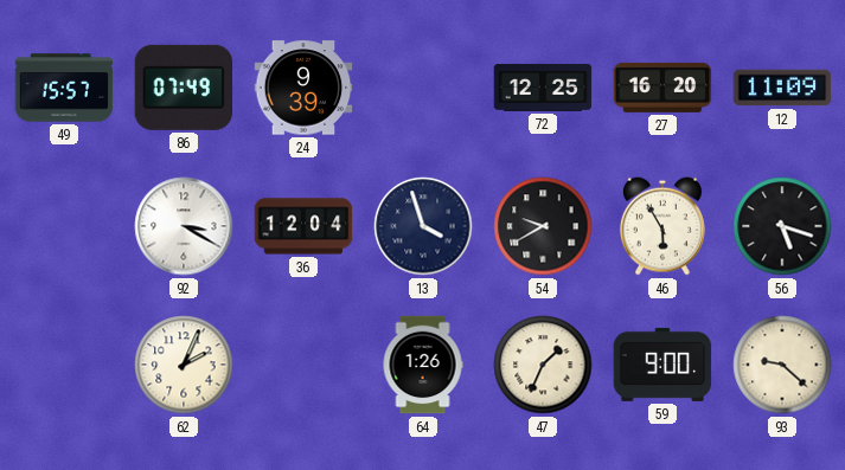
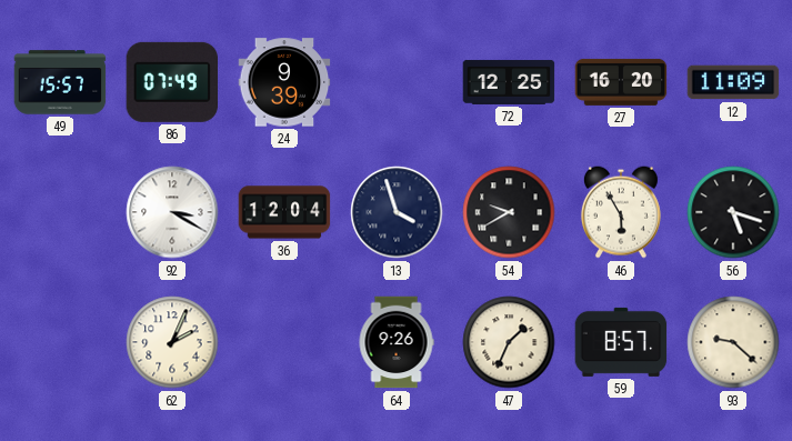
64: 1:26 -> 9:26 (397, 342)
59: 9:00 -> 8:57 (621, 342)
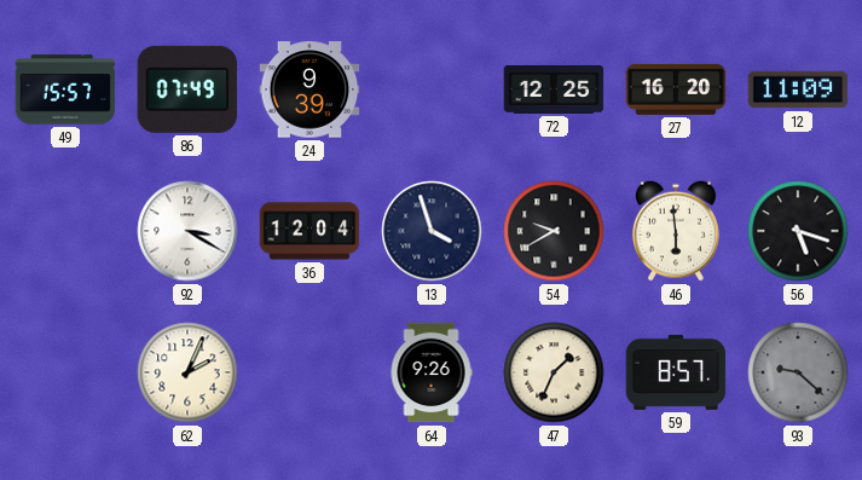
46: 5:55 -> 5:59 (676, 231)
93 dial: cream -> grey (798, 372)
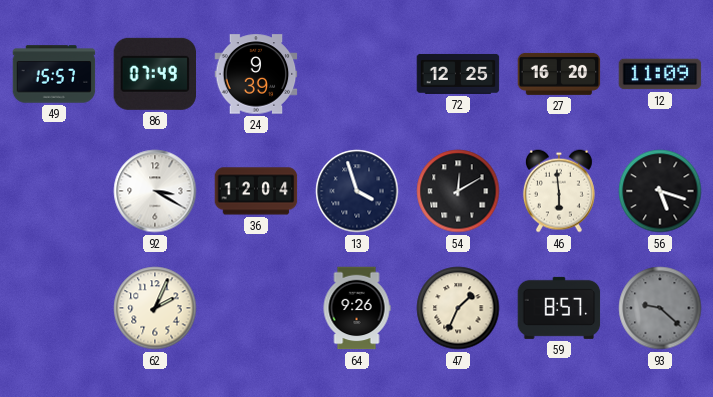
54: 9:40 -> 12:10 (458, 191)
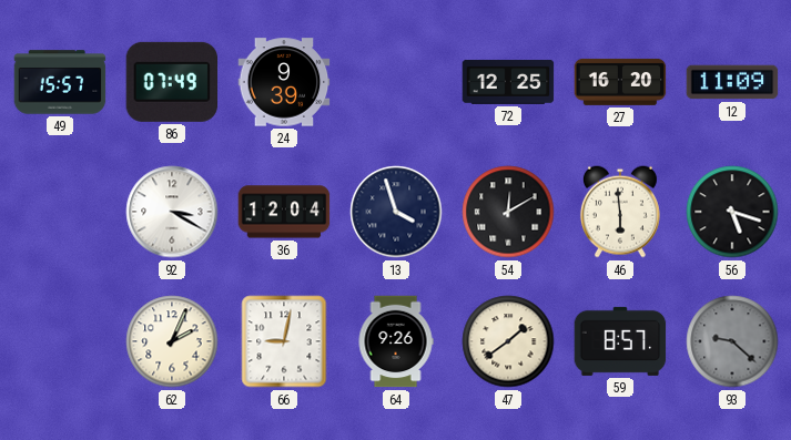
66: none -> 9:02 (284, 341)
47: 1:34 -> 1:39 (508, 341)
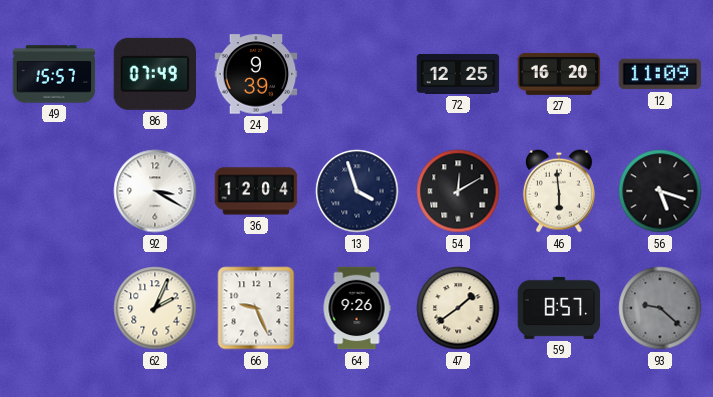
66: 9:02 -> 9:26 (256, 308)
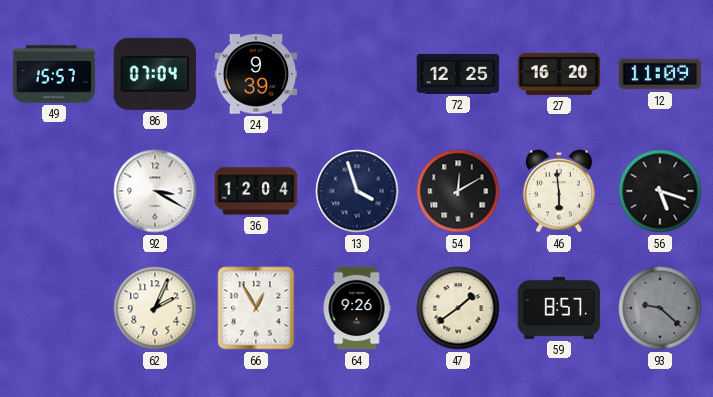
86: 07:49 -> 07:04 (155, 74)
66: 9:26 -> 12:55 (256, 308)
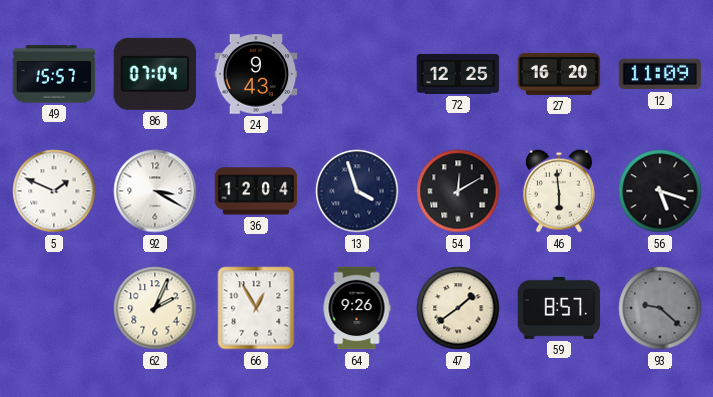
24: 9:39 -> 9:43 (256, 74)
5: none -> 1:49 (54, 191)
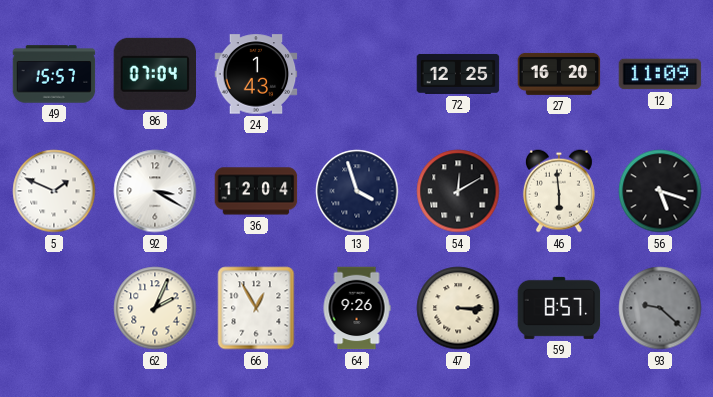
24: 9:43 -> 1:43 (256, 74)
47: 1:39 -> 3:15 (458, 308)
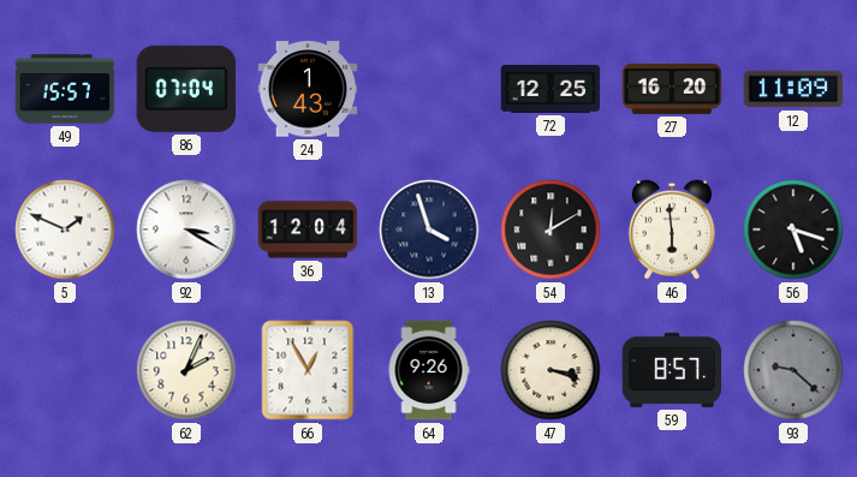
47: 3:15 -> 3:18 (550, 370)
